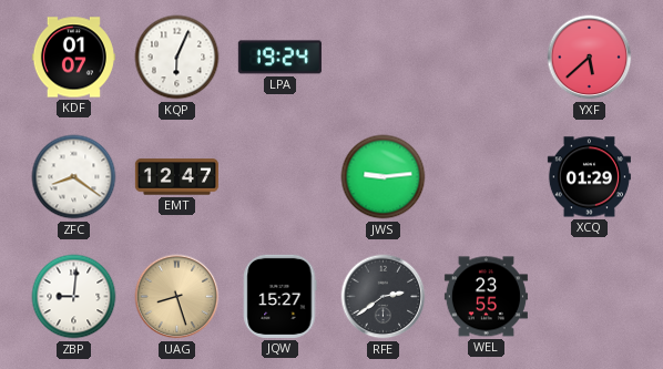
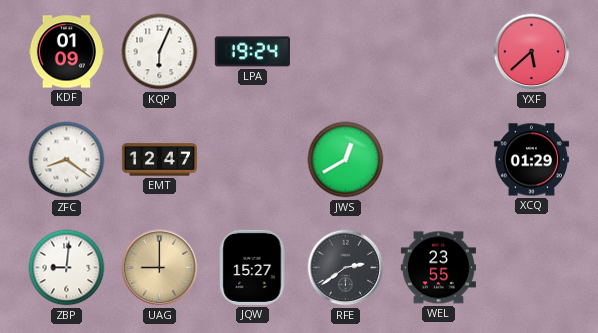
KDF: 01:07 -> 01:09 (66, 52)
JWS: 9:14 -> 12:40 (346, 160)
UAG: 8:27 -> 9:00 (160, 268)
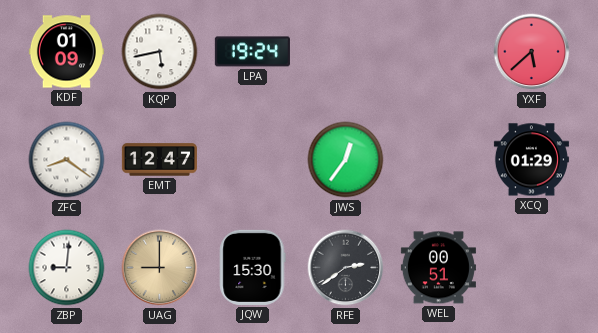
KQP: 6:04 -> 5:43 (160, 52)
JWS: 12:40 -> 12:36 (346, 160)
JQW: 15:27 -> 15:30 (253, 267)
WEL: 23:55 -> 00:51 (438, 268)
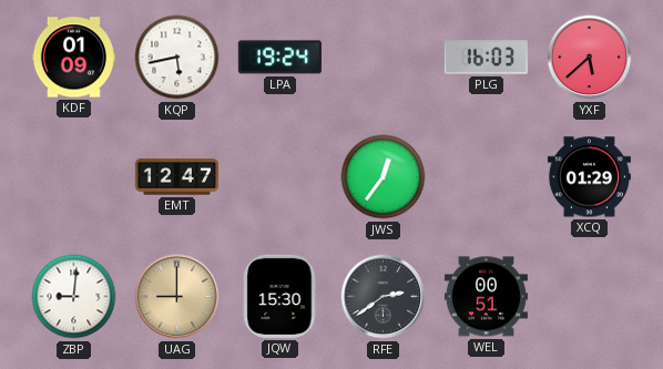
PLG: none -> 16:03 (486, 58)
ZFC: 8:21 -> none (67, 160)
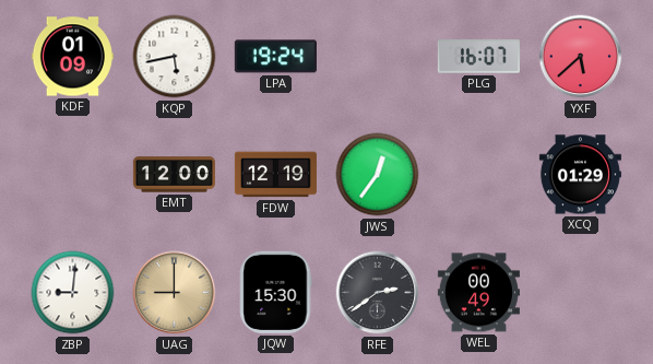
PLG: 16:03 -> 16:07 (478, 57)
EMT: 12:47 -> 12:00 (174, 175)
FDW: none -> 12:19 (275, 175)
WEL: 00:51 -> 00:49 (478, 293)
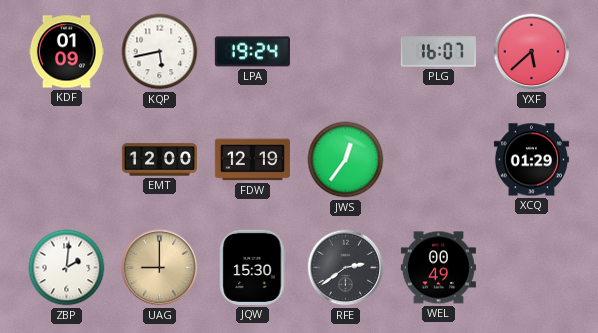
ZBP: 9:01 -> 2:01 (67, 268)
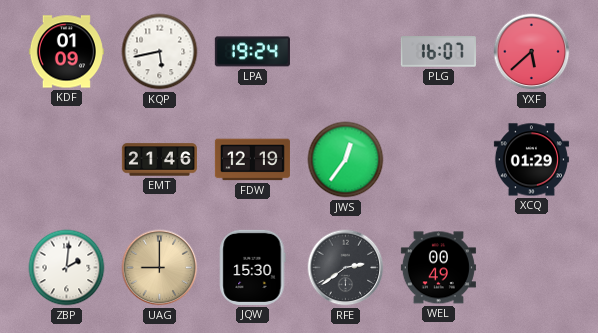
EMT: 12:00 -> 21:46 (159, 160)
